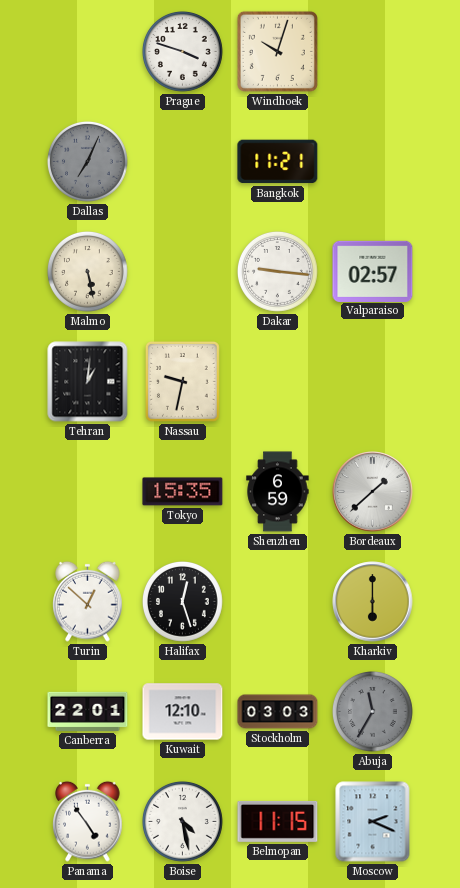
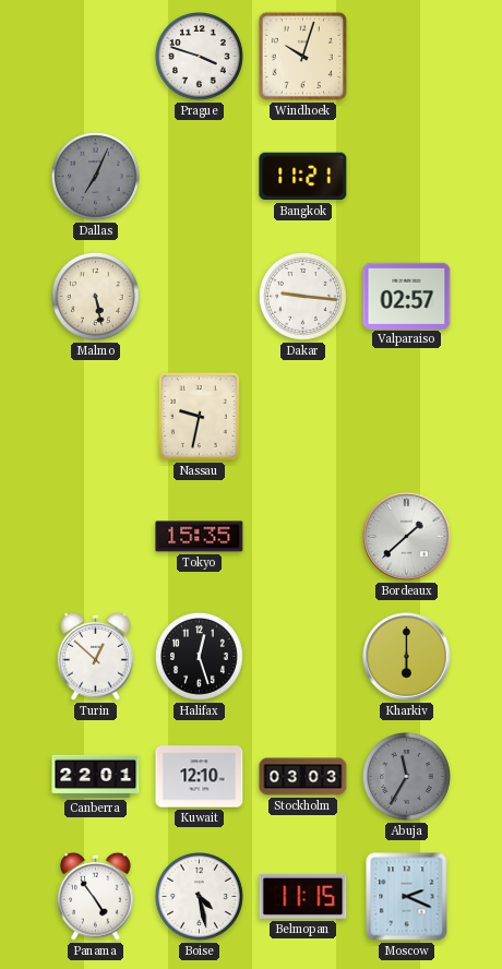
Tehran: 1:01 -> none (88, 382)
Shenzhen: 6:59 -> none (278, 492)
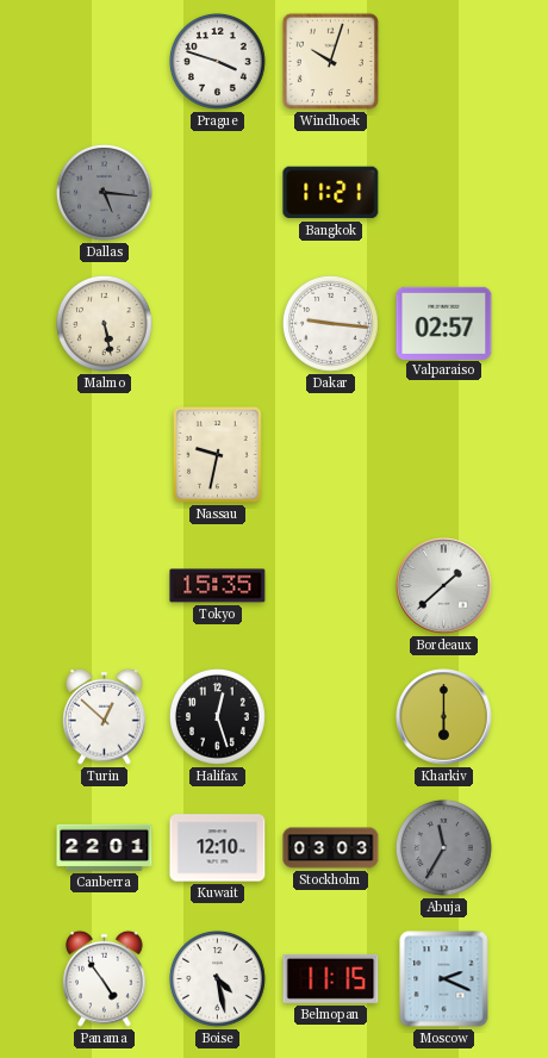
Dallas: 7:04 -> 5:16 (105, 193)
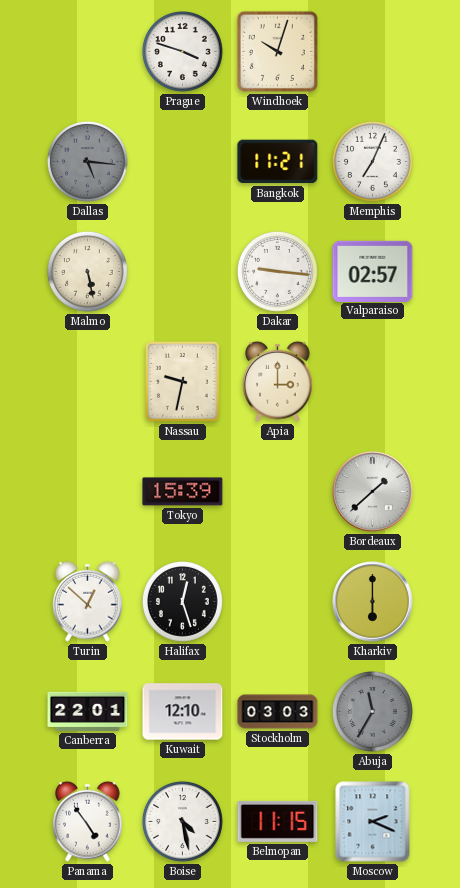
Memphis: none -> 7:04 (373, 162)
Apia: none -> 3:00 (278, 381)
Tokyo: 15:35 -> 15:39 (183, 492)
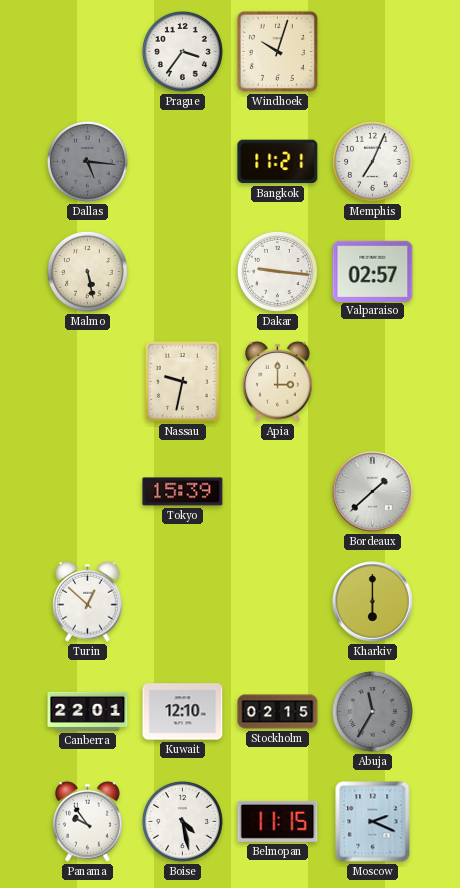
Prague: 3:48 -> 3:36 (183, 52)
Halifax: 12:27 -> none (183, 602)
Stockholm: 03:03 -> 02:15 (278, 712)
Panama: 4:54 -> 9:54 (88, 821)
